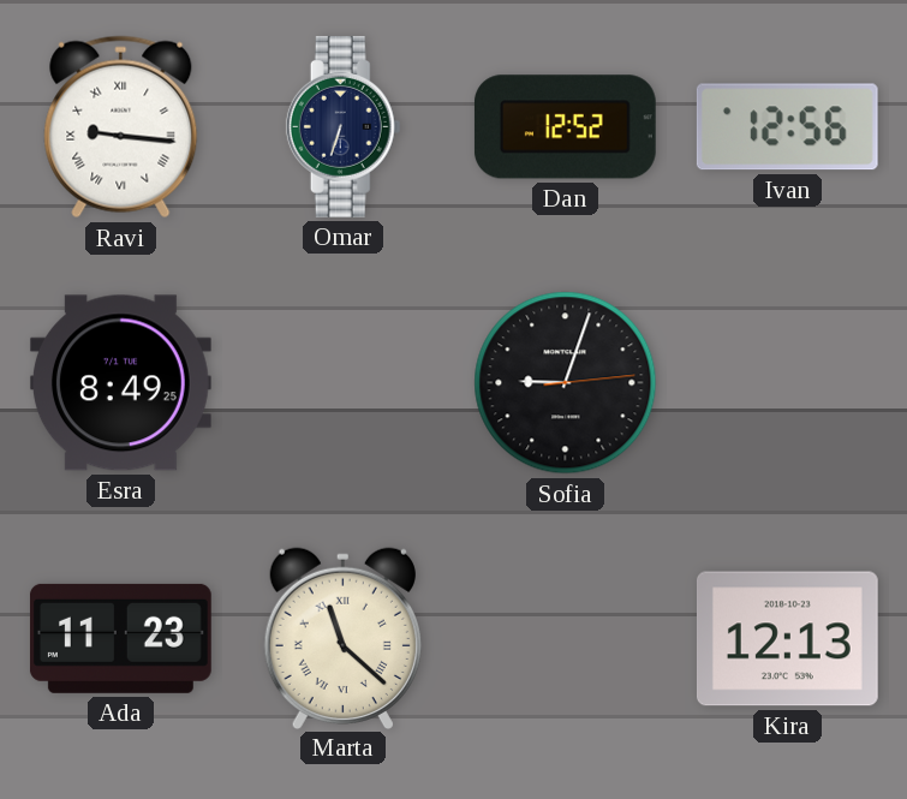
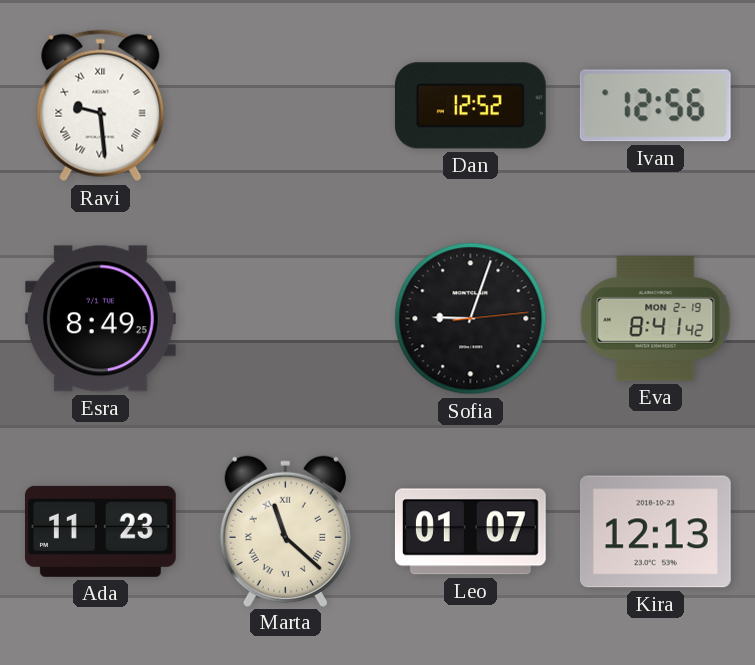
Ravi: 9:16 -> 9:29 (101, 106)
Omar: 6:33 -> none (344, 126)
Eva: none -> 8:41 (656, 319)
Leo: none -> 01:07 (470, 532)
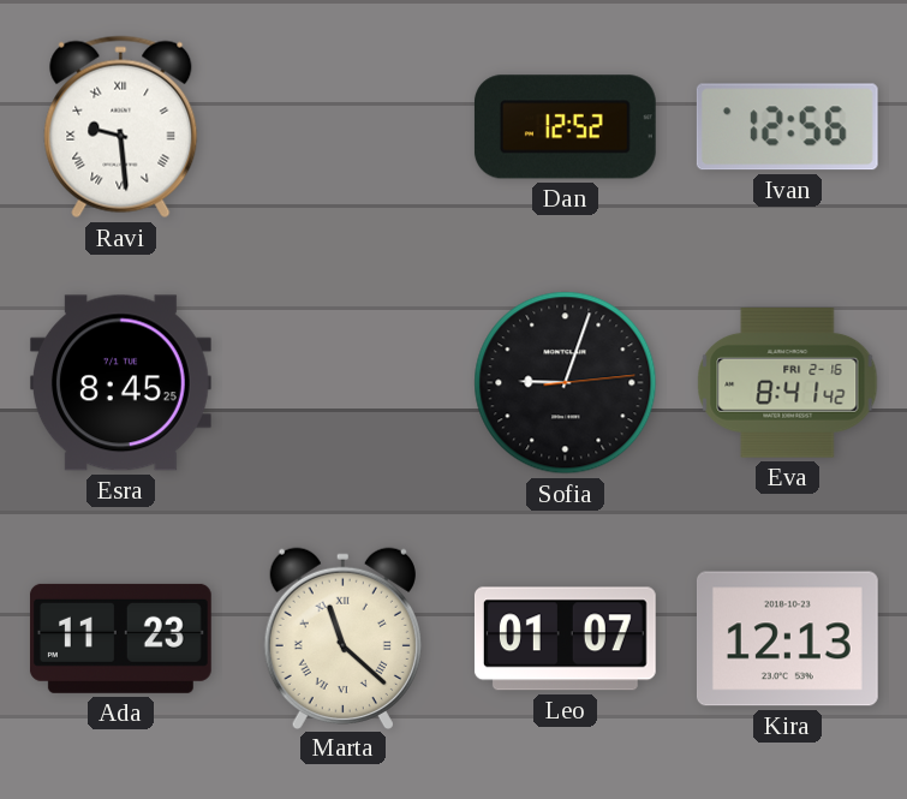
Esra: 8:49 -> 8:45 (120, 383)
Eva date: MON 2-19 -> FRI 2-16 (788, 383)
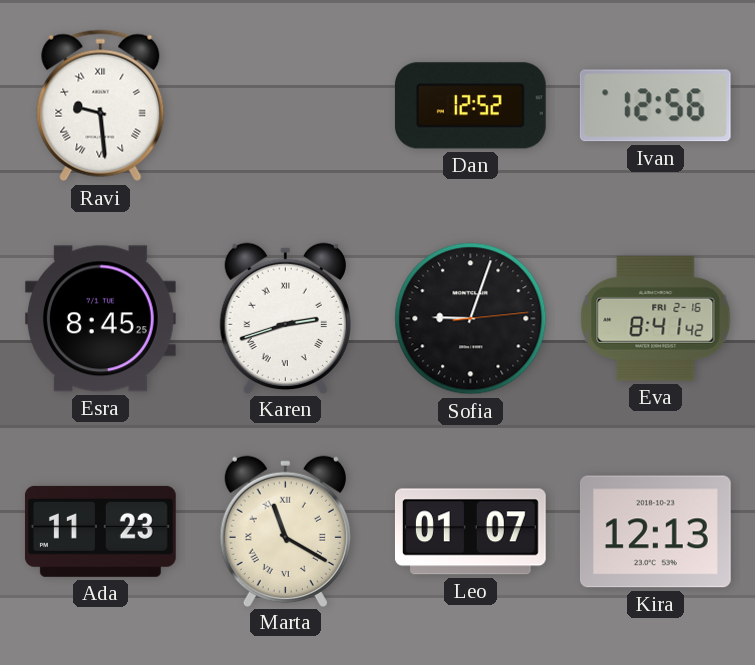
Karen: none -> 2:42 (285, 318)
Marta: 11:22 -> 11:20 (285, 531)
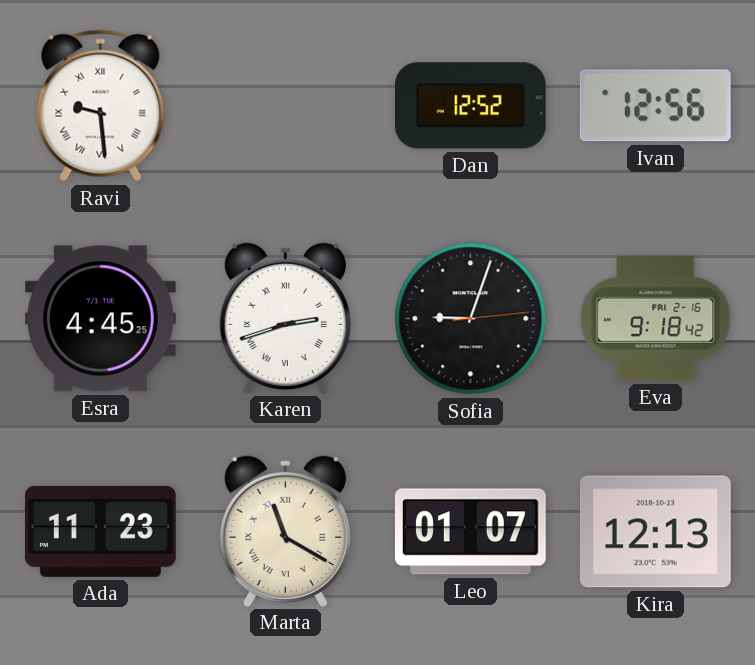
Esra: 8:45 -> 4:45 (100, 319)
Eva: 8:41 -> 9:18 (656, 319)
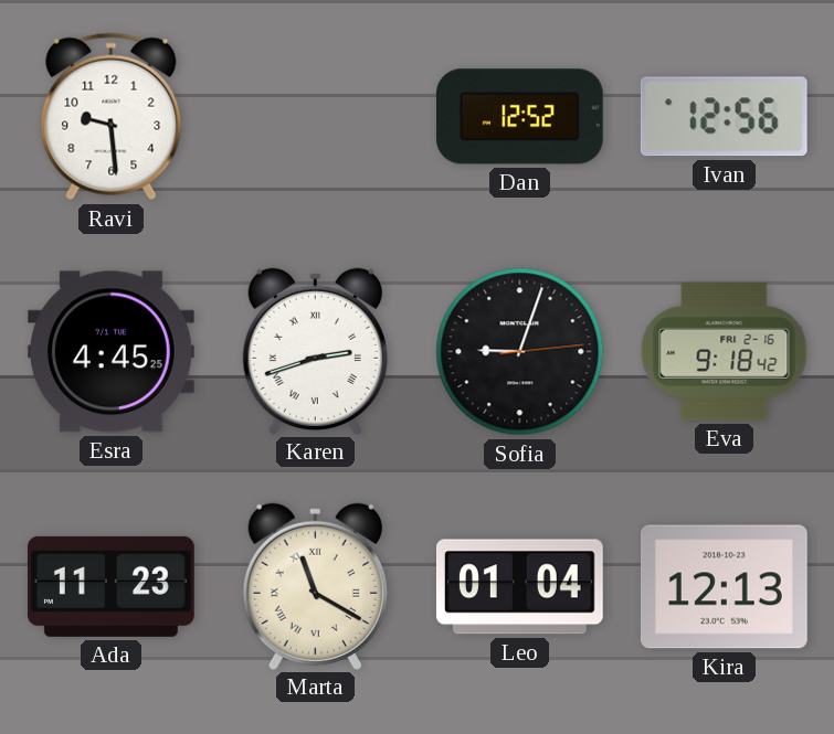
Ravi numerals: Roman -> Arabic (112, 117)
Leo: 01:07 -> 01:04 (519, 587)
